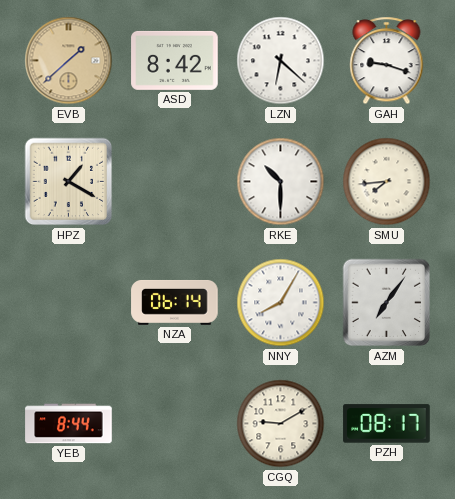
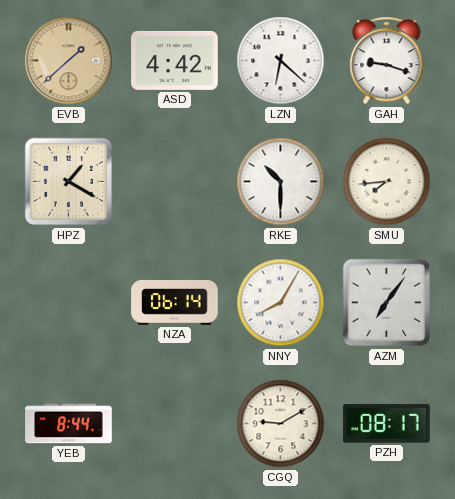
ASD: 8:42 -> 4:42 (175, 60)
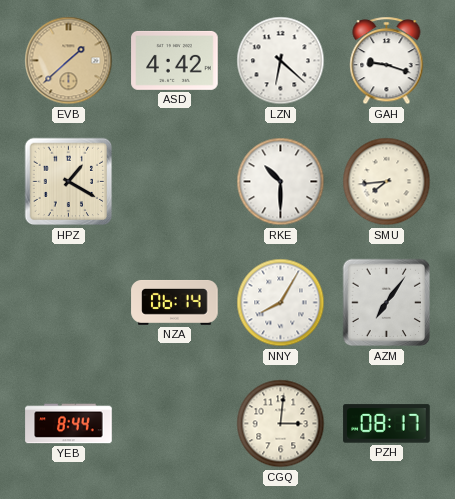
CGQ: 9:10 -> 3:01 (281, 424)
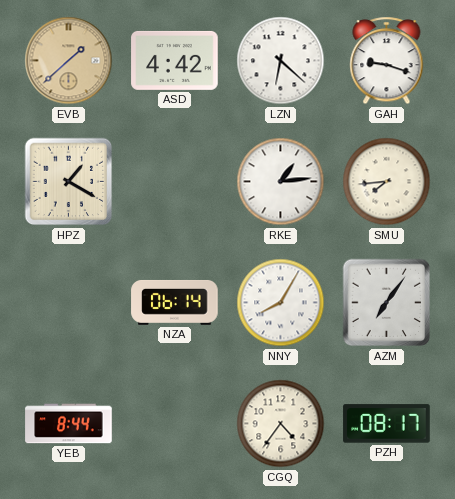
RKE: 10:30 -> 1:14 (281, 182)
CGQ: 3:01 -> 4:36 (281, 424)
